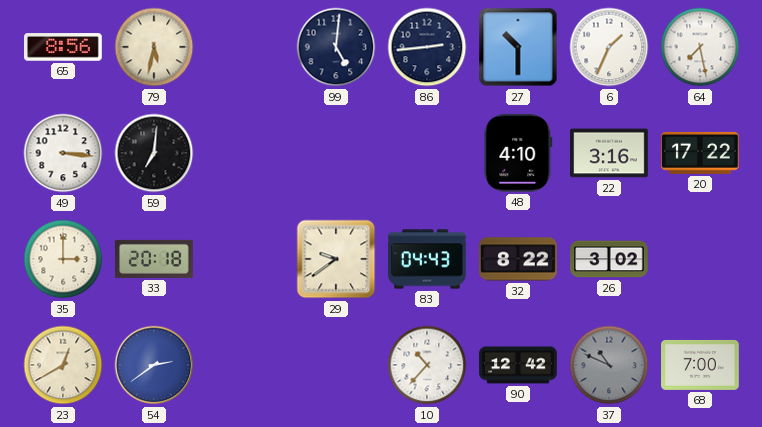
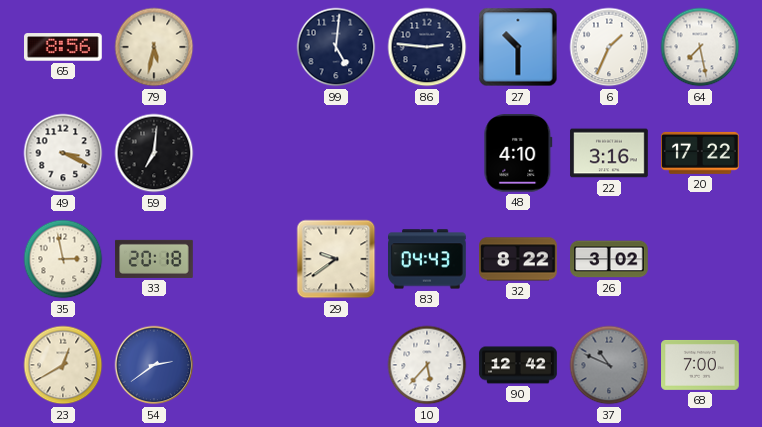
86: 2:44 -> 2:46 (427, 47)
49: 3:16 -> 3:19 (63, 153)
35: 3:00 -> 2:58 (63, 259)
10: 10:37 -> 5:37 (427, 365)
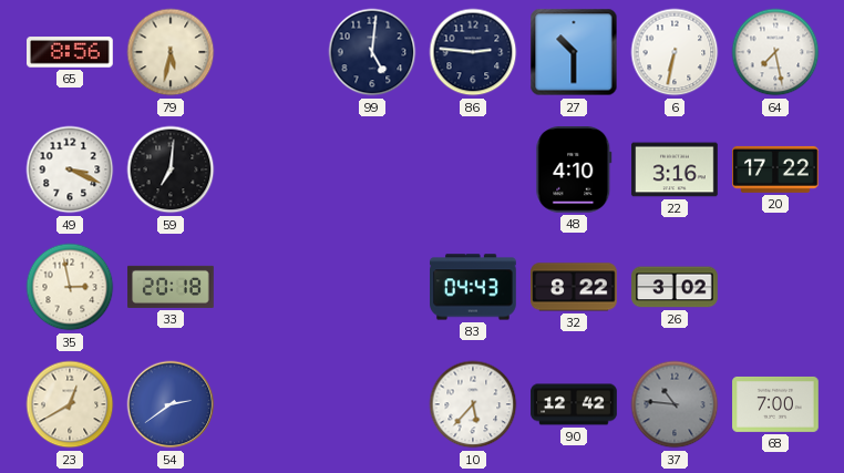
6: 1:34 -> 6:32 (675, 52)
29: 9:39 -> none (336, 259)
37: 10:49 -> 10:46 (675, 404)
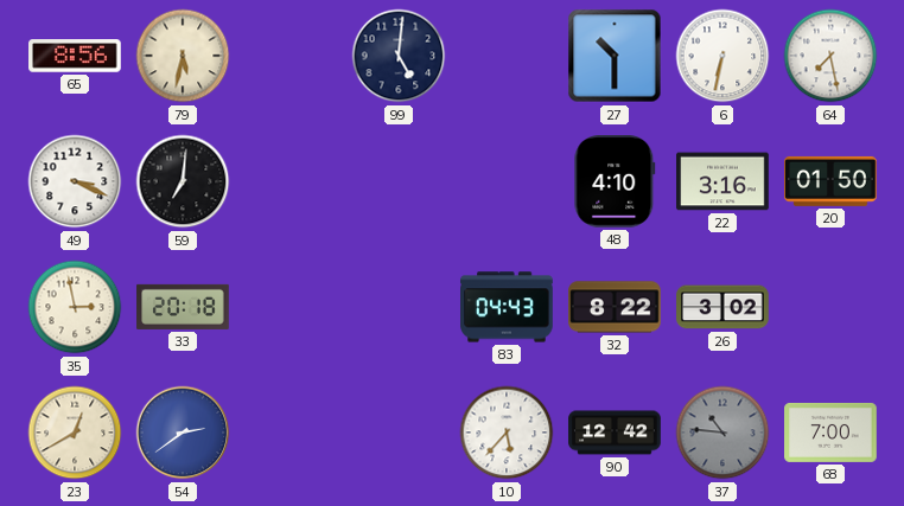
86: 2:46 -> none (473, 52)
20: 17:22 -> 01:50 (832, 181)
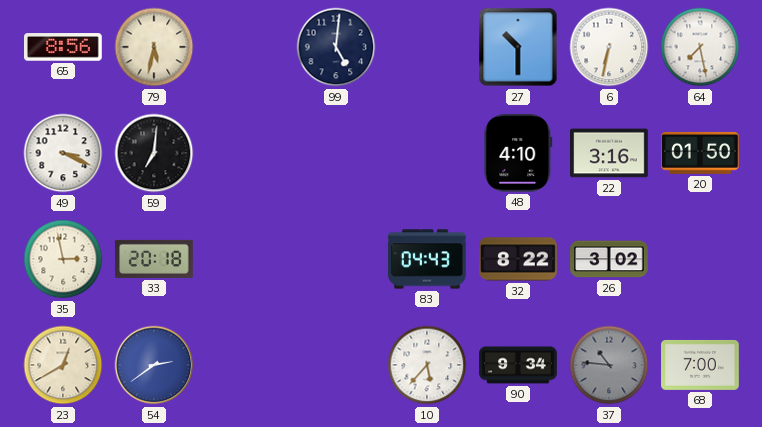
90: 12:42 -> 9:34 (518, 365)
